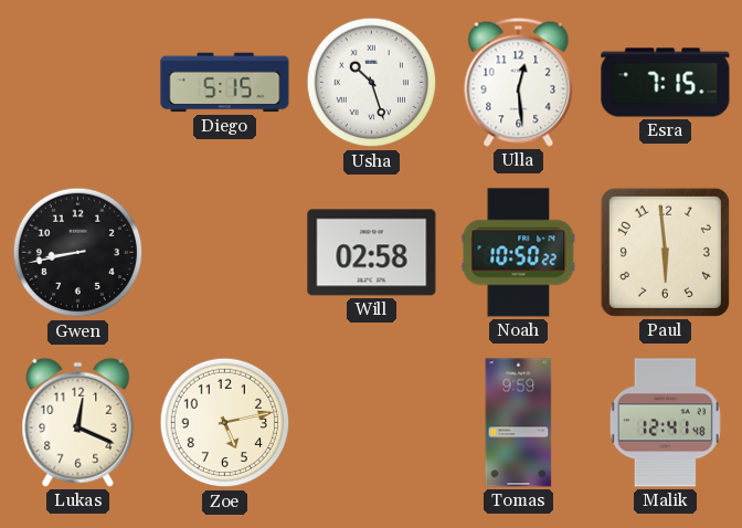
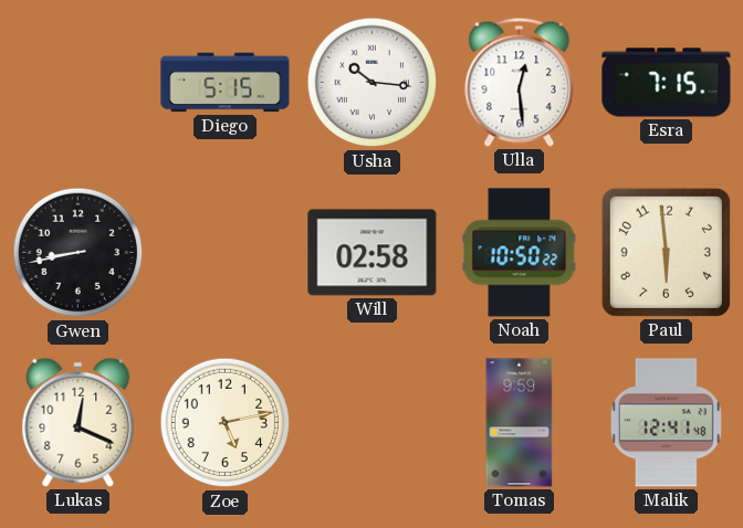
Usha: 10:27 -> 10:16 (373, 83)
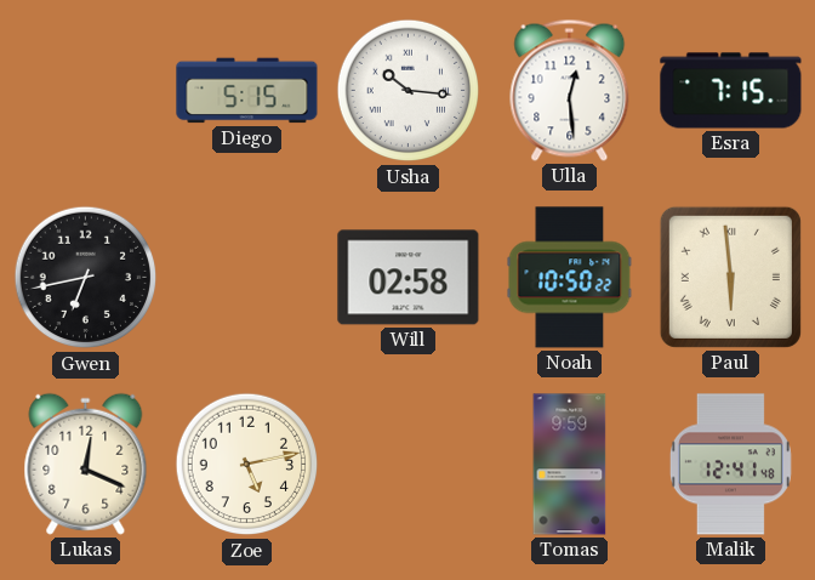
Gwen: 8:43 -> 6:43 (86, 278)
Paul numerals: Arabic -> Roman (730, 277)
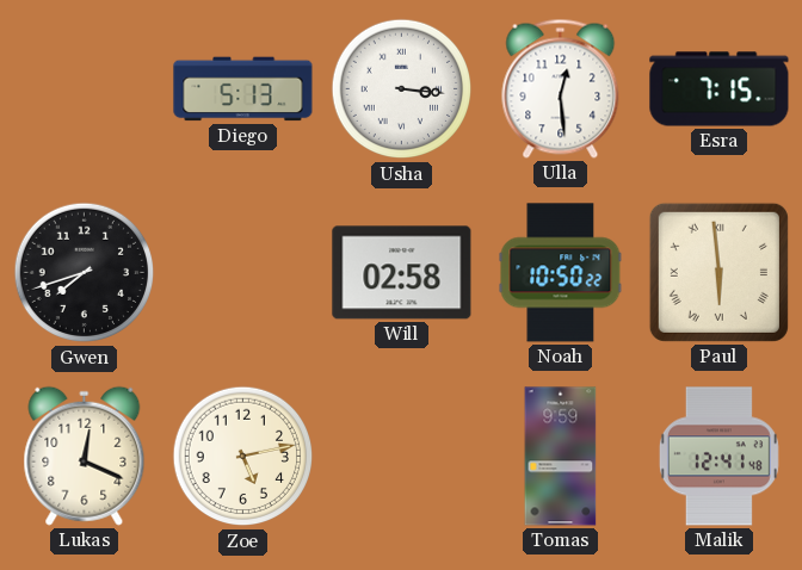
Diego: 5:15 -> 5:13 (243, 89)
Usha: 10:16 -> 3:16 (402, 89)
Gwen: 6:43 -> 7:42 (85, 273)
